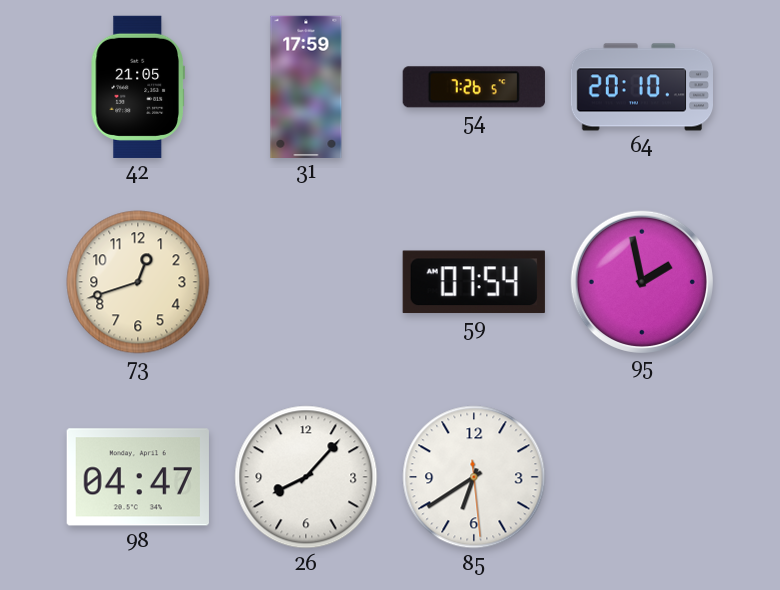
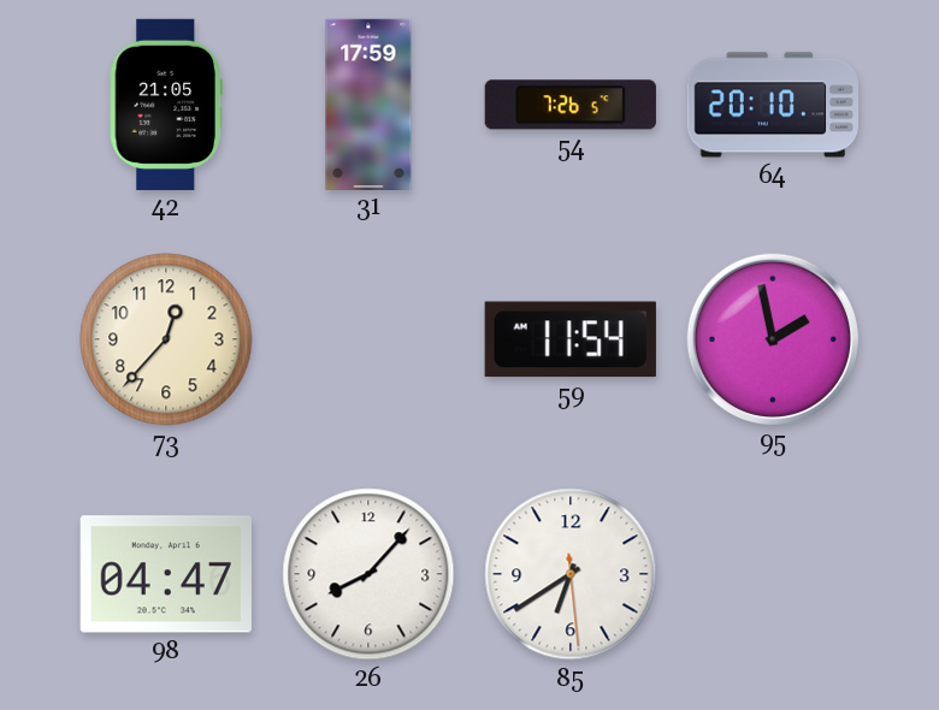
73: 12:42 -> 12:37 (166, 339)
59: 07:54 -> 11:54 (571, 339)
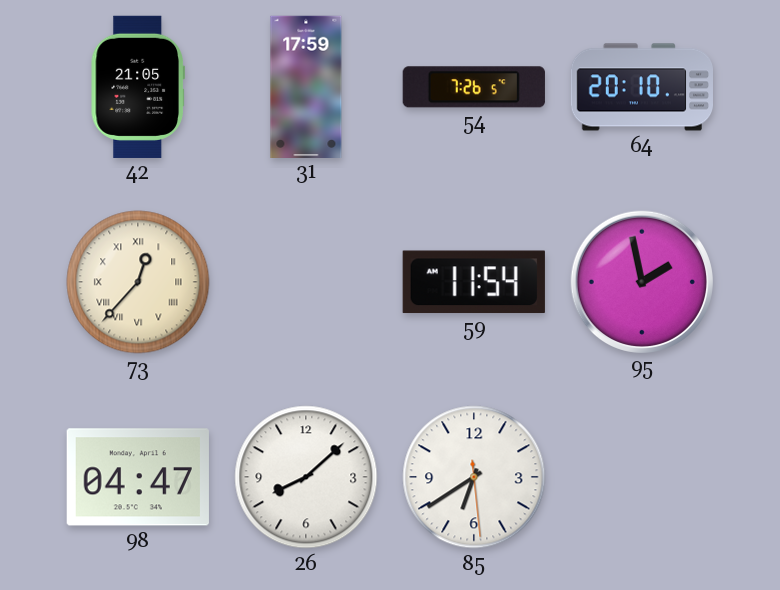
73 numerals: Arabic -> Roman (138, 282)
26: 8:07 -> 8:08 (306, 477)
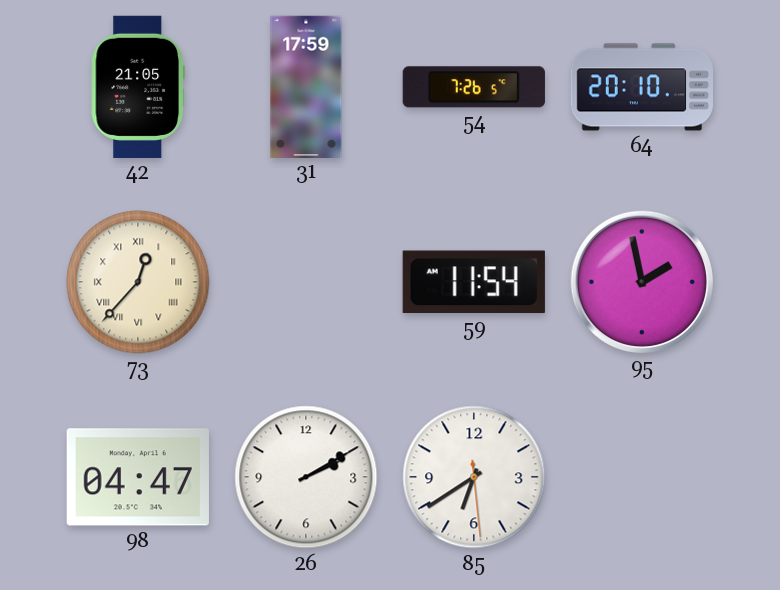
26: 8:08 -> 2:10 (306, 477)
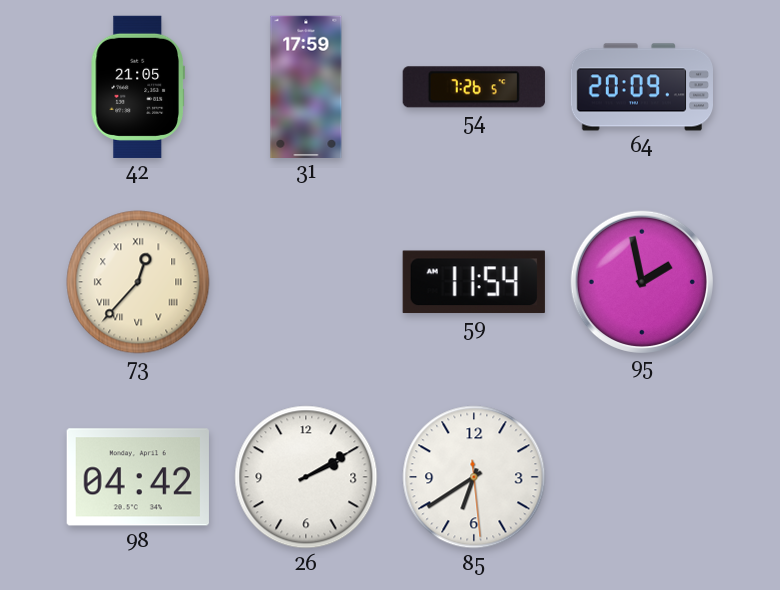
64: 20:10 -> 20:09 (641, 87)
98: 04:47 -> 04:42 (138, 477)
